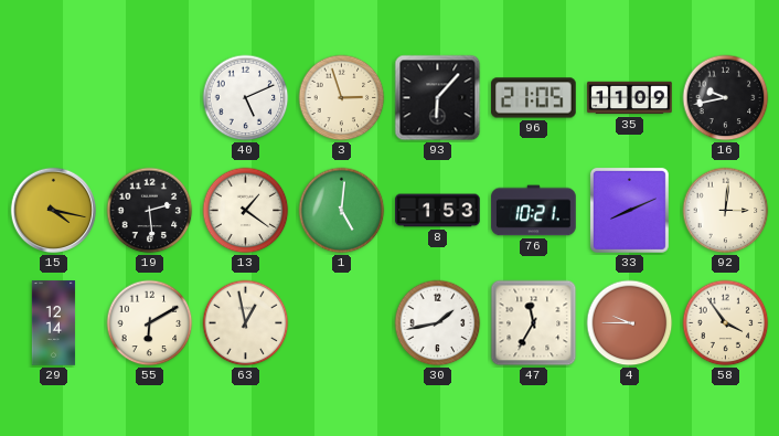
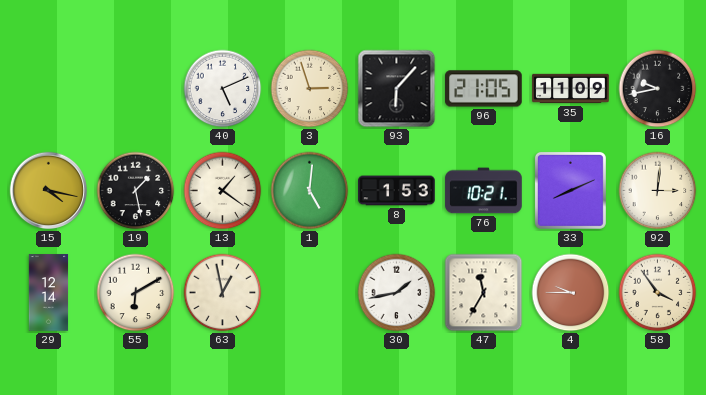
19: 2:29 -> 1:28 (136, 191)
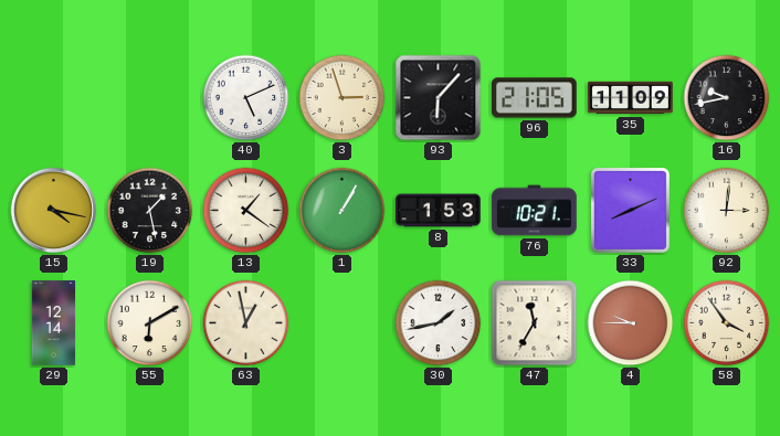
1: 5:01 -> 1:05 (342, 211)
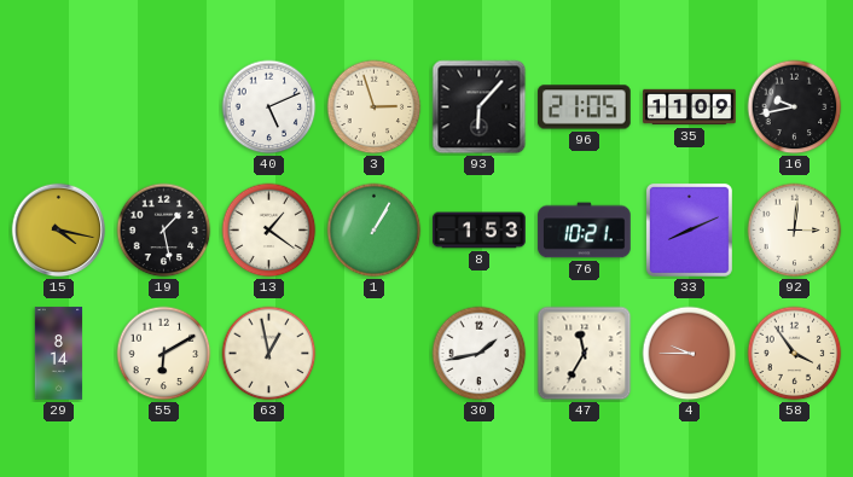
29: 12:14 -> 8:14 (59, 354)
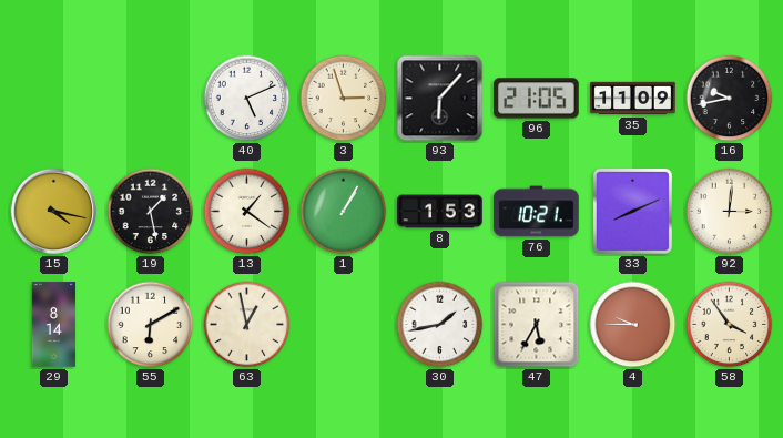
47: 11:35 -> 5:35 (537, 325)
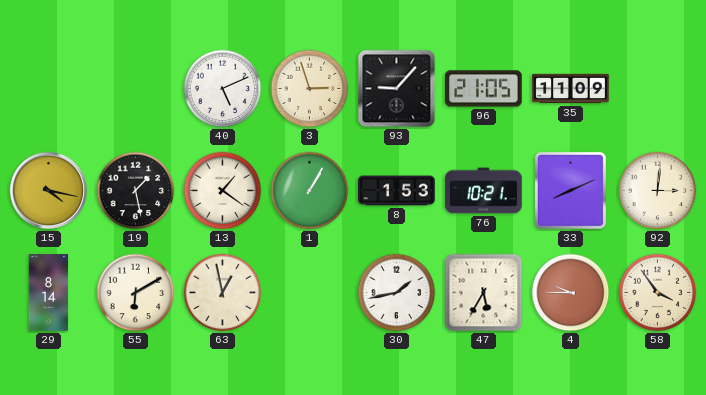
93: 6:07 -> 9:07 (397, 89)
16: 9:43 -> none (730, 99)
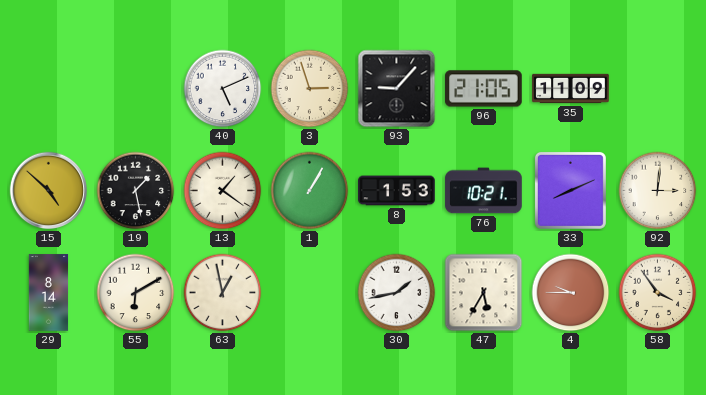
15: 4:17 -> 4:52 (49, 191)
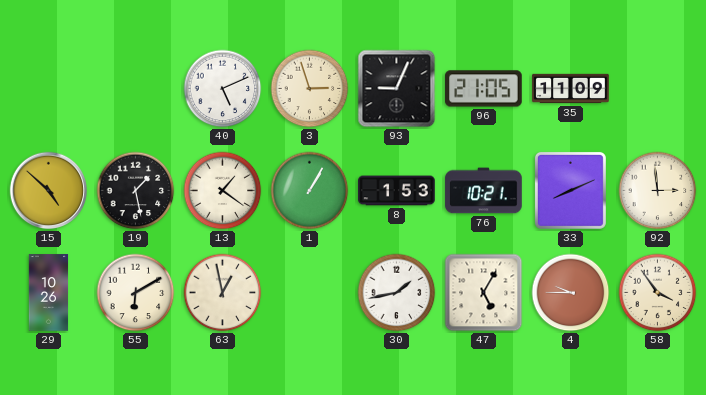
93: 9:07 -> 9:04 (397, 89)
92: 3:01 -> 2:59 (658, 191)
29: 8:14 -> 10:26 (49, 293)
47: 5:35 -> 5:05 (484, 293)
